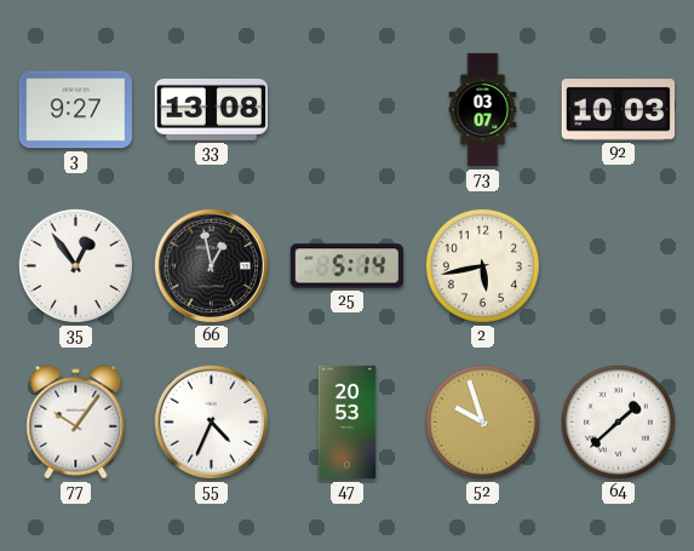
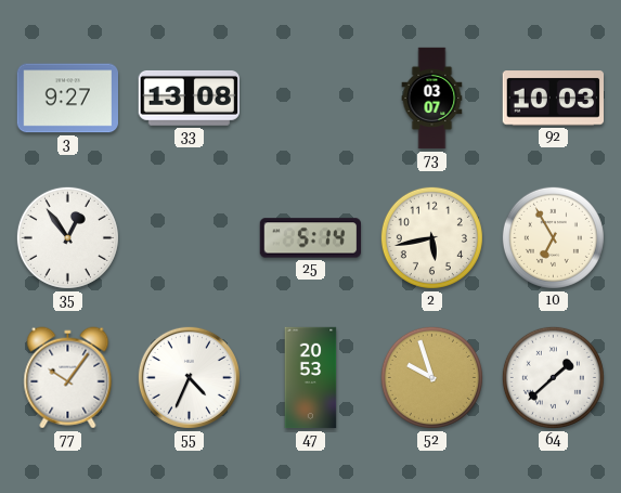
66: 12:58 -> none (211, 265)
10: none -> 6:55 (553, 237)
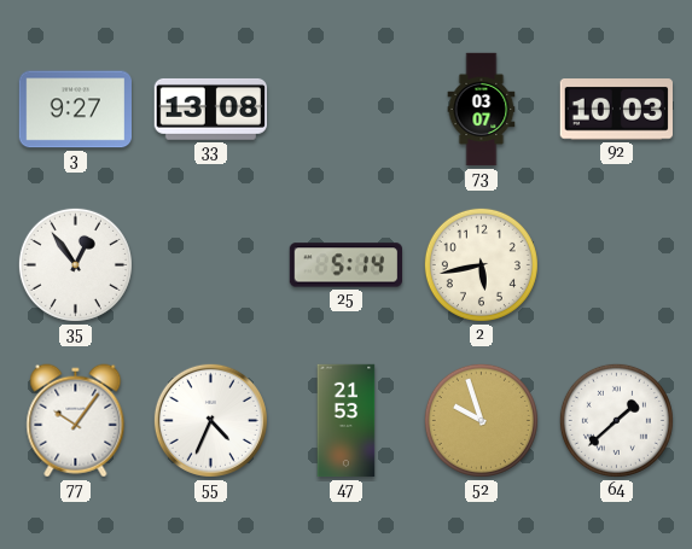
10: 6:55 -> none (553, 237)
47: 20:53 -> 21:53 (347, 421)
